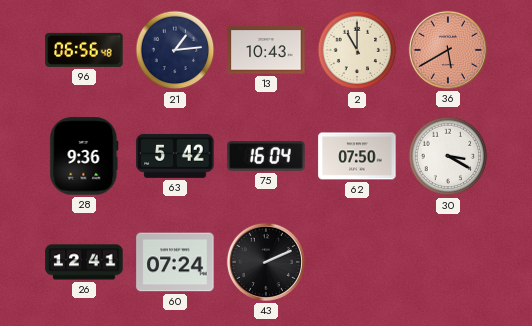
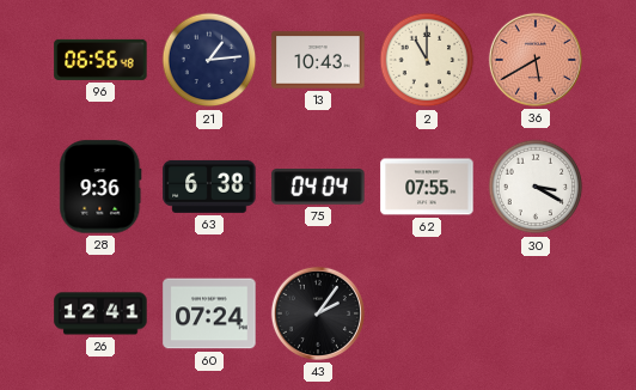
63: 5:42 -> 6:38 (209, 187)
75: 16:04 -> 04:04 (318, 187)
62: 07:50 -> 07:55 (427, 187)
43: 2:11 -> 2:06 (318, 313)
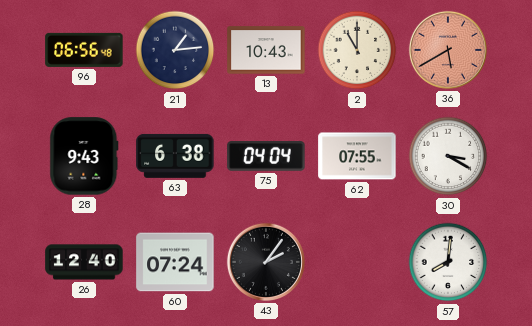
28: 9:36 -> 9:43 (84, 156)
26: 12:41 -> 12:40 (84, 262)
57: none -> 8:01 (448, 262)
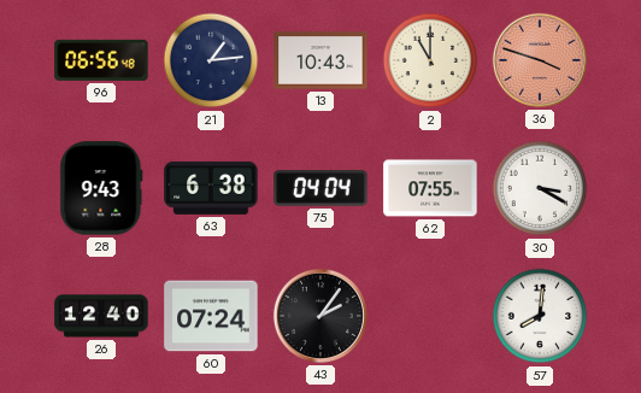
36: 5:40 -> 3:48 (540, 60)
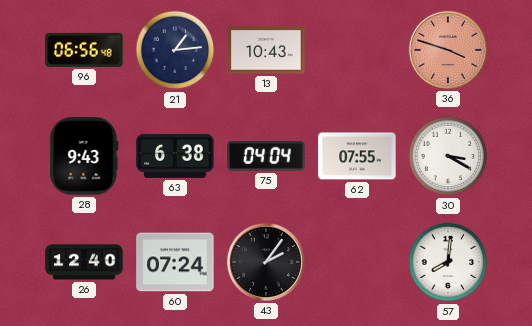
2: 11:00 -> none (430, 60)
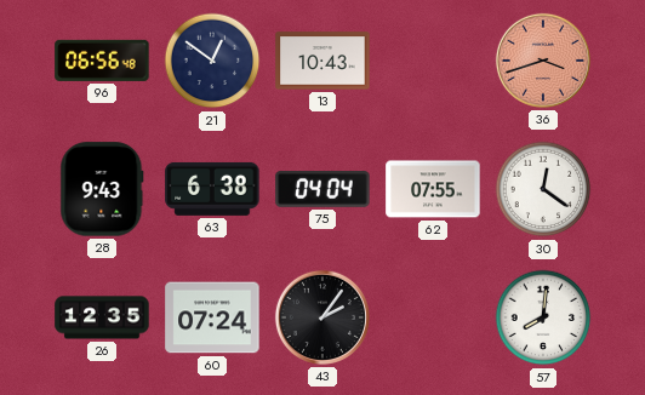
21: 1:14 -> 12:51 (212, 61)
36: 3:48 -> 3:42 (543, 61)
30: 3:20 -> 12:21 (543, 189)
26: 12:40 -> 12:35 (102, 317)
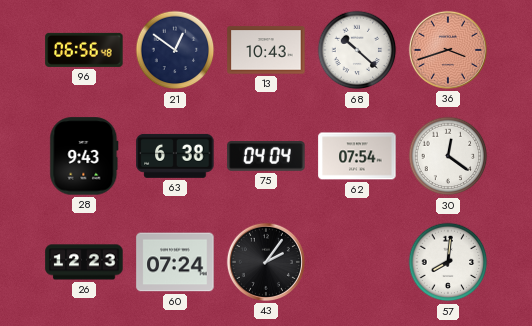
68: none -> 10:22 (357, 50)
62: 07:55 -> 07:54 (357, 156)
26: 12:35 -> 12:23 (84, 262)
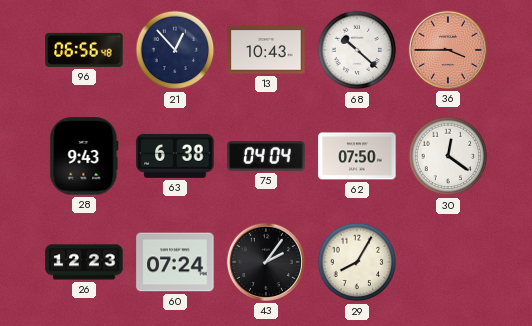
21: 12:51 -> 12:53 (175, 50)
36: 3:42 -> 3:45 (448, 50)
62: 07:54 -> 07:50 (357, 156)
29: none -> 8:05 (357, 262)
57: 8:01 -> none (448, 262)
